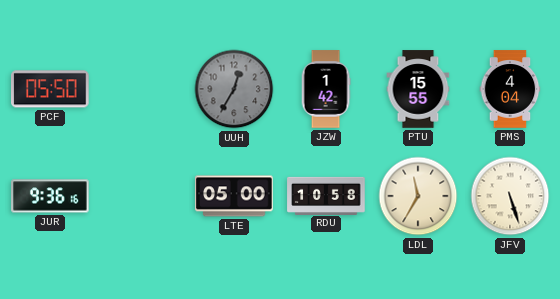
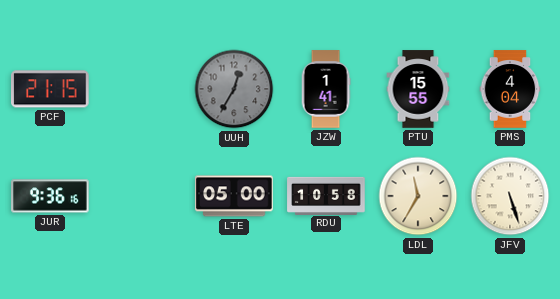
PCF: 05:50 -> 21:15 (51, 89)
JZW: 1:42 -> 1:41 (326, 89)
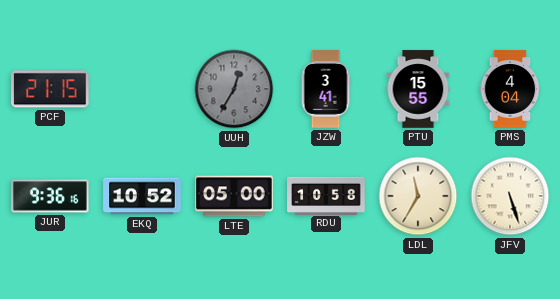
JZW: 1:41 -> 3:41 (326, 89)
EKQ: none -> 10:52 (142, 196)
